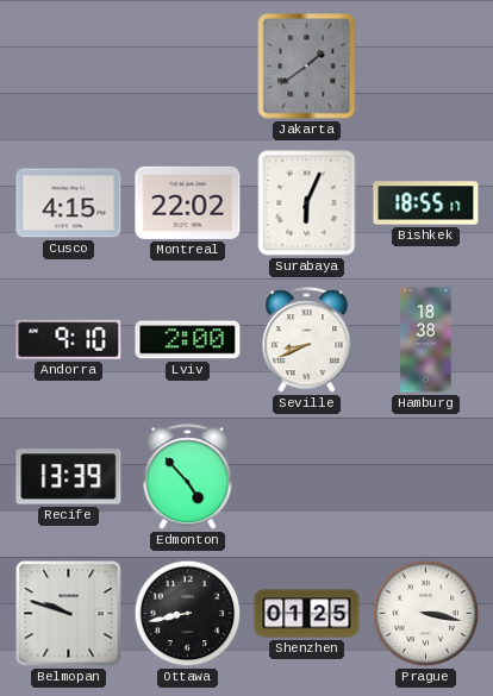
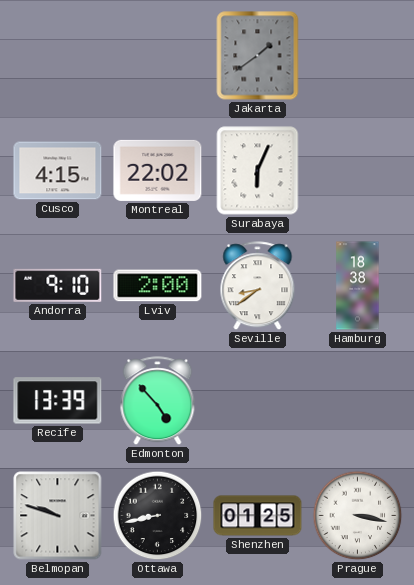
Bishkek: 18:55 -> none (426, 203)
Seville: 8:41 -> 8:39 (258, 286)
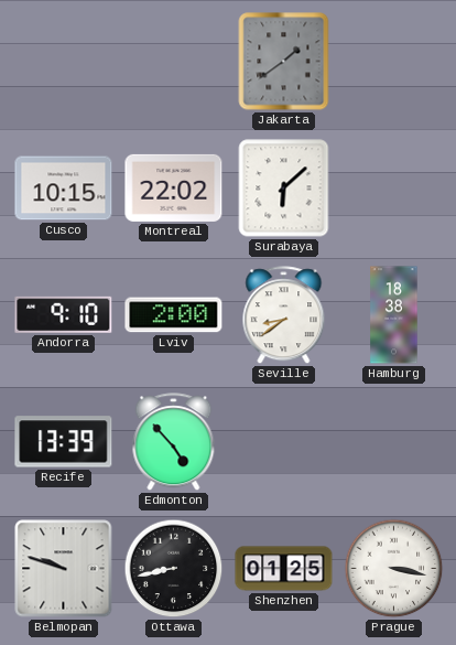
Cusco: 4:15 -> 10:15 (64, 189)
Surabaya: 6:04 -> 6:08 (284, 189)
